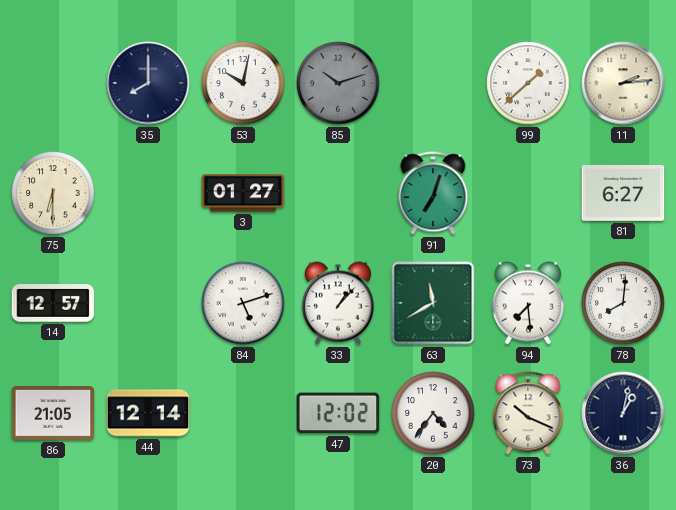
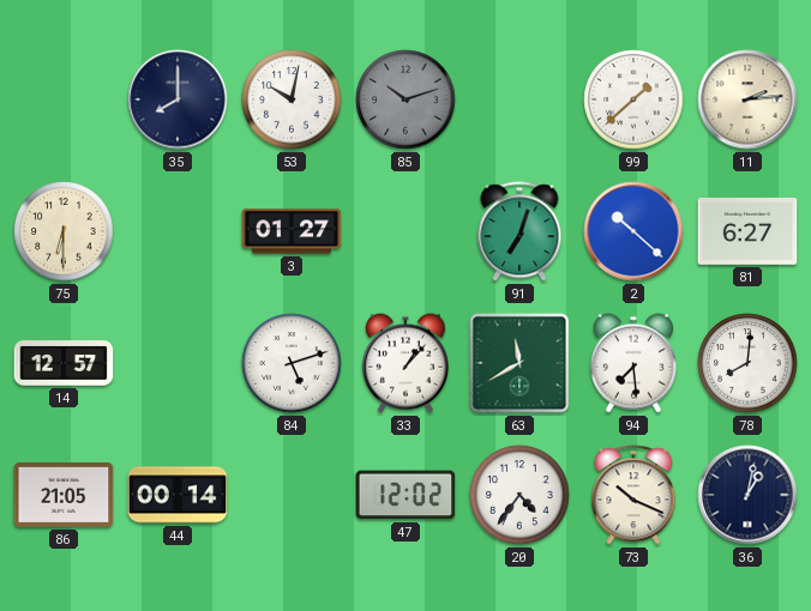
2: none -> 10:22 (633, 231)
44: 12:14 -> 00:14 (178, 495)
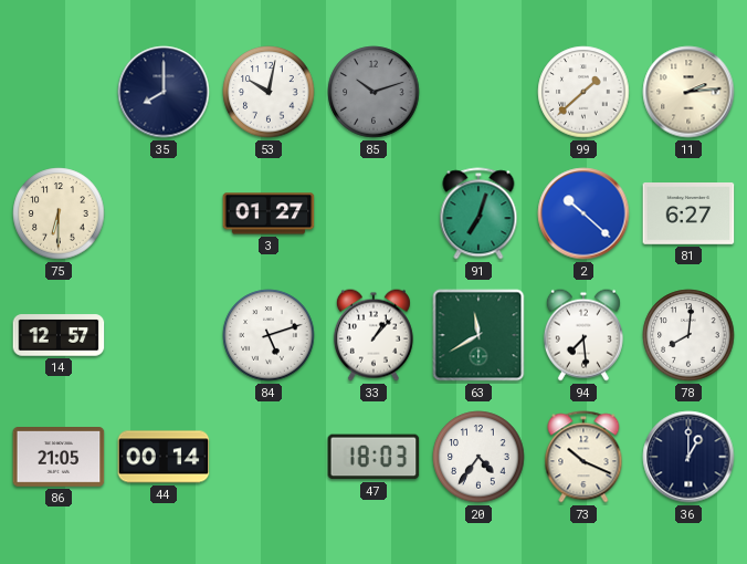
47: 12:02 -> 18:03 (373, 457)
36: 1:02 -> 1:00 (688, 457)
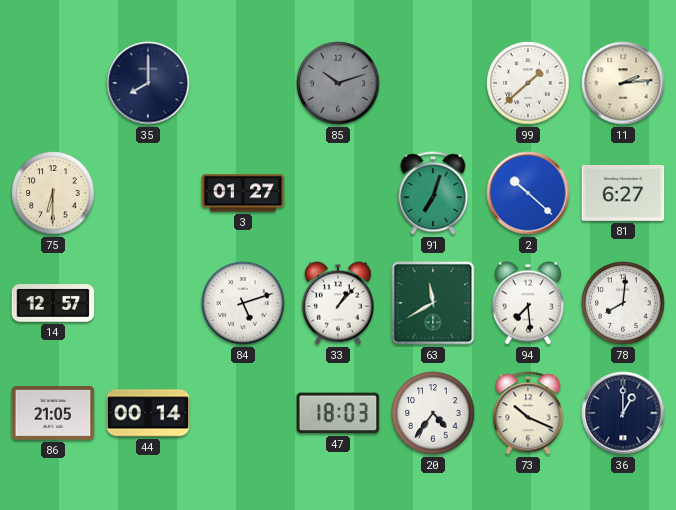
53: 10:02 -> none (269, 92)
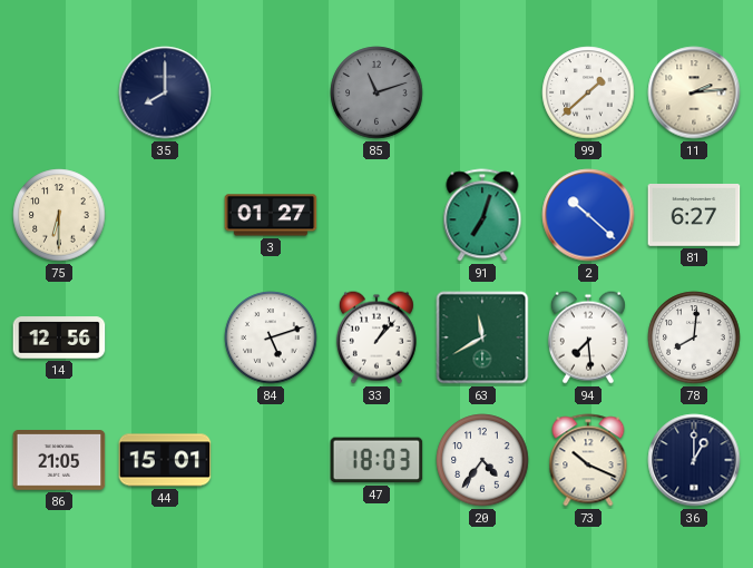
85: 10:12 -> 11:12 (376, 92)
14: 12:57 -> 12:56 (59, 337)
44: 00:14 -> 15:01 (165, 460)
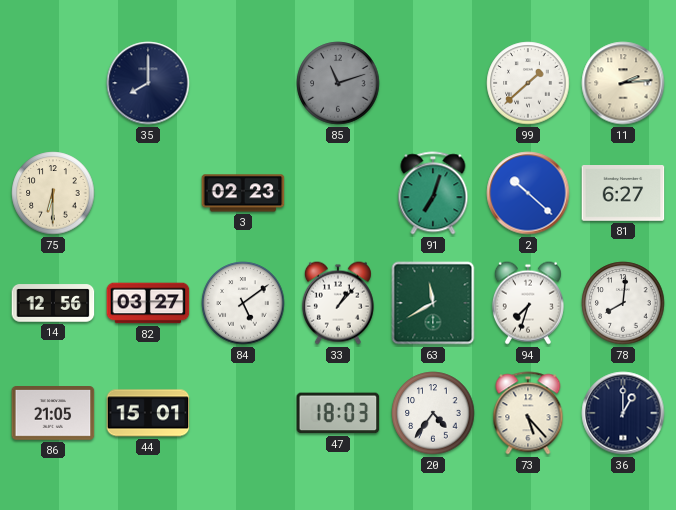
3: 01:27 -> 02:23 (243, 193)
82: none -> 03:27 (148, 303)
84: 5:12 -> 5:09 (243, 303)
94: 7:29 -> 7:33 (528, 303)
73: 10:19 -> 5:23 (528, 413)
